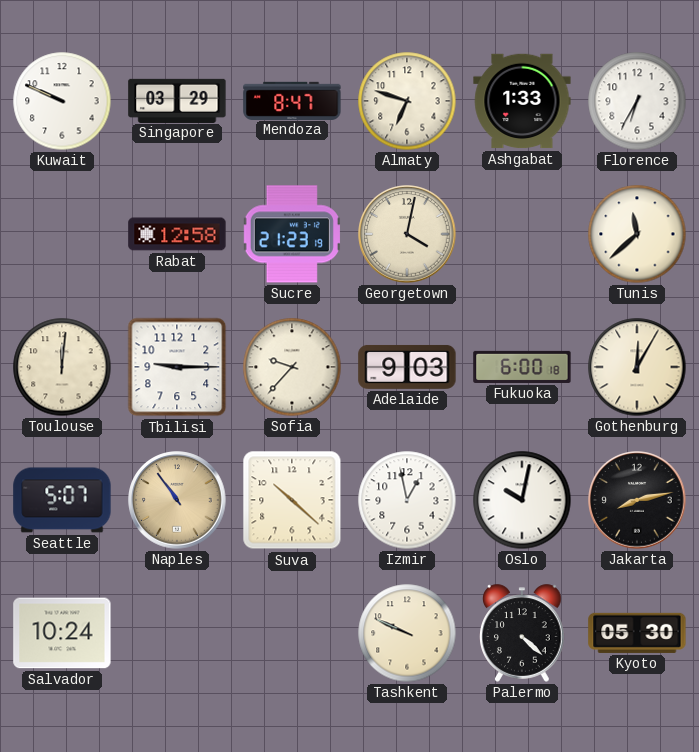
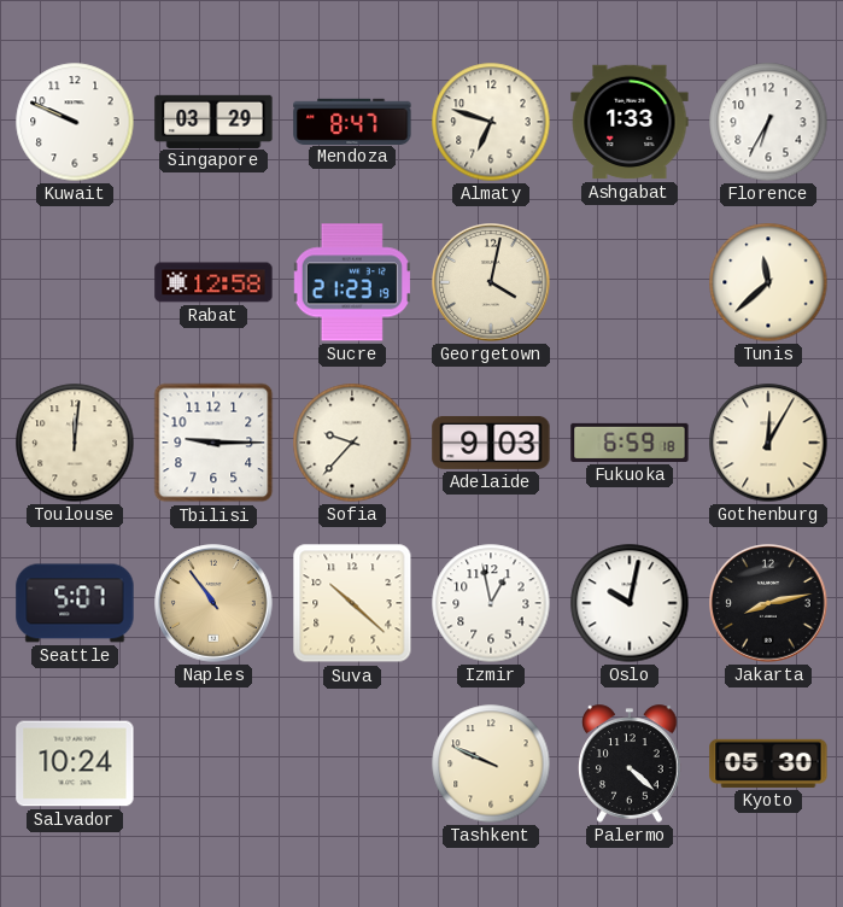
Fukuoka: 6:00 -> 6:59 (630, 443)
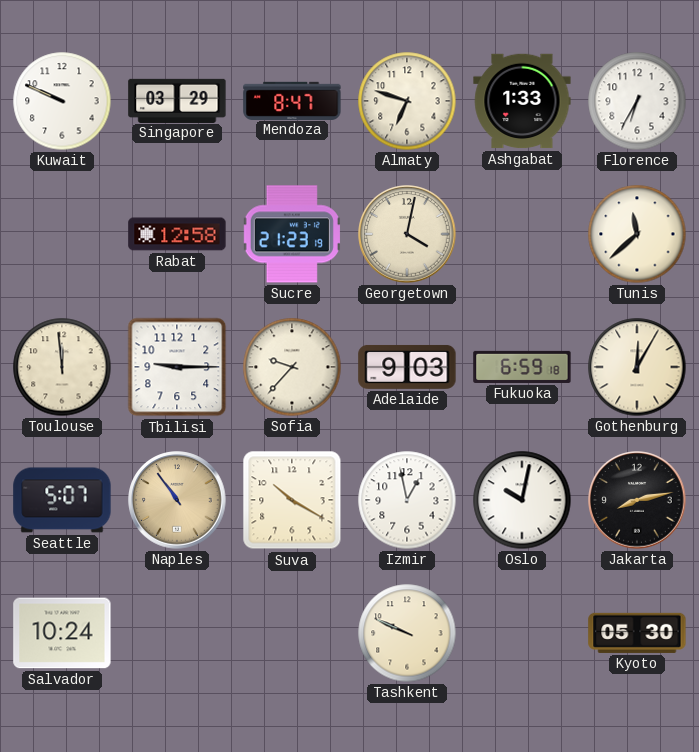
Toulouse: 12:01 -> 11:59 (62, 367)
Suva: 10:22 -> 10:20 (292, 500)
Palermo: 4:22 -> none (630, 763)
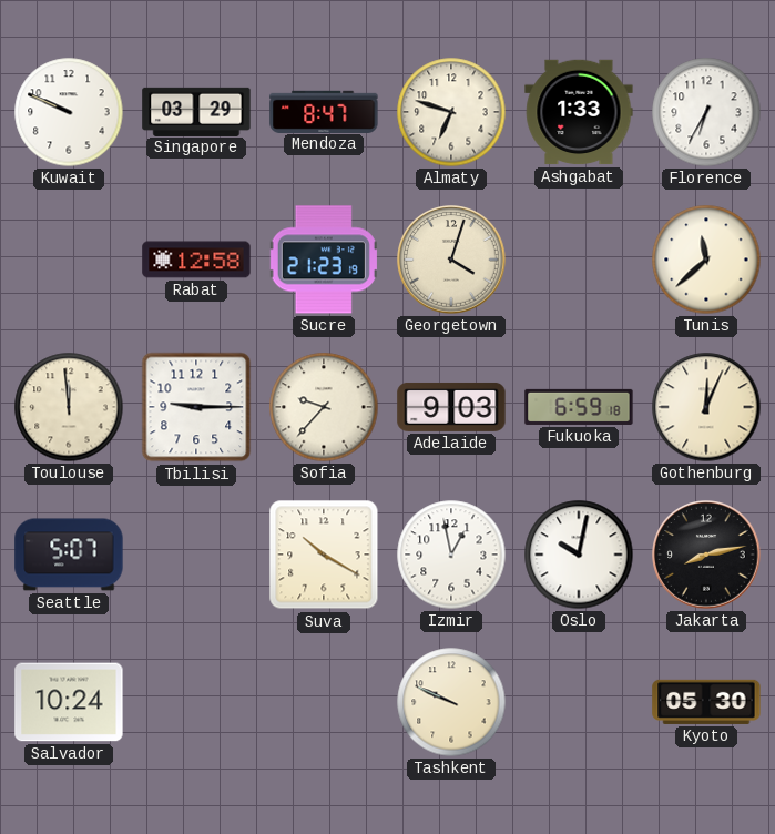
Georgetown: 4:02 -> 4:03 (451, 260)
Gothenburg: 12:05 -> 12:04 (706, 407)
Naples: 10:54 -> none (177, 500)
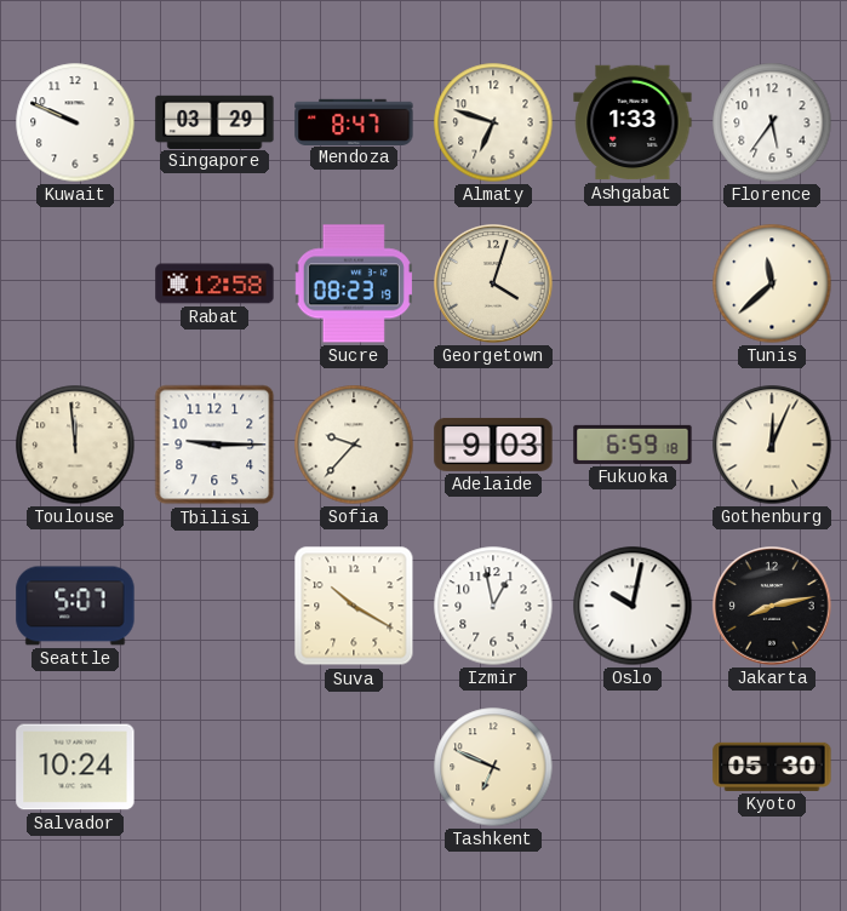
Florence: 6:35 -> 5:36 (772, 122)
Sucre: 21:23 -> 08:23 (354, 283)
Tashkent: 9:49 -> 6:49 (493, 767)
